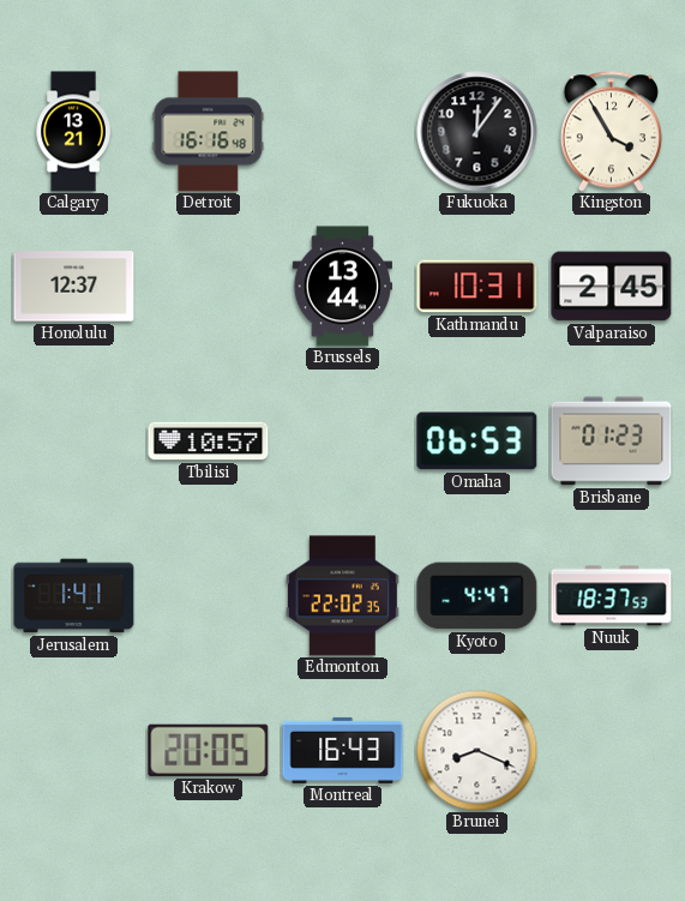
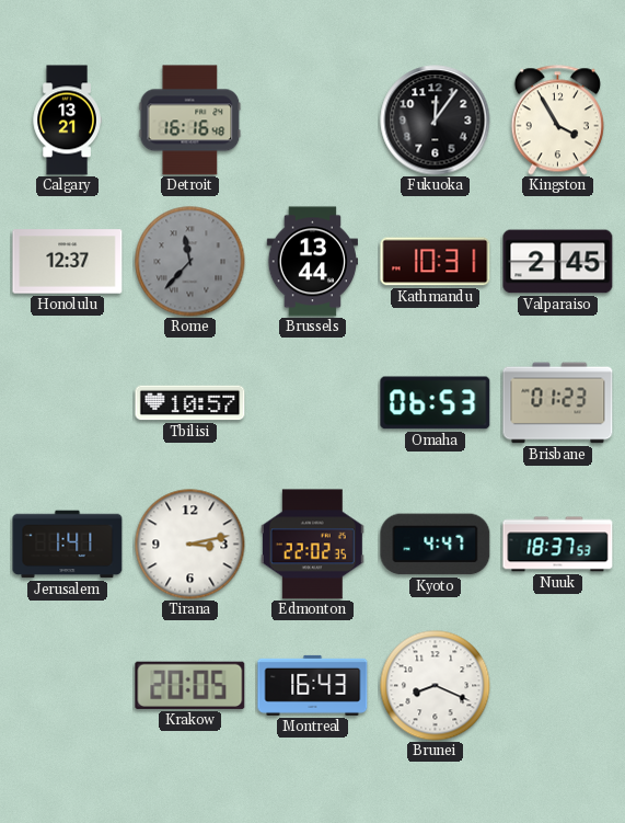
Rome: none -> 11:37 (190, 262)
Tirana: none -> 3:13 (190, 545)
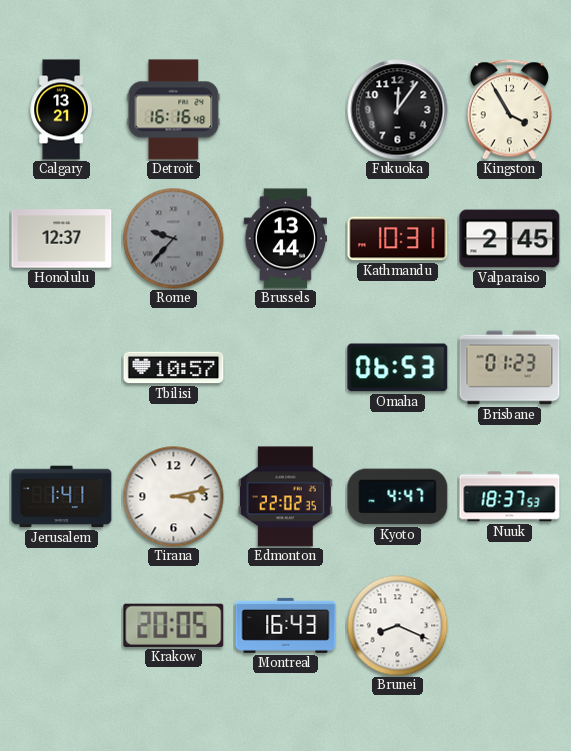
Rome: 11:37 -> 9:37 (174, 239)
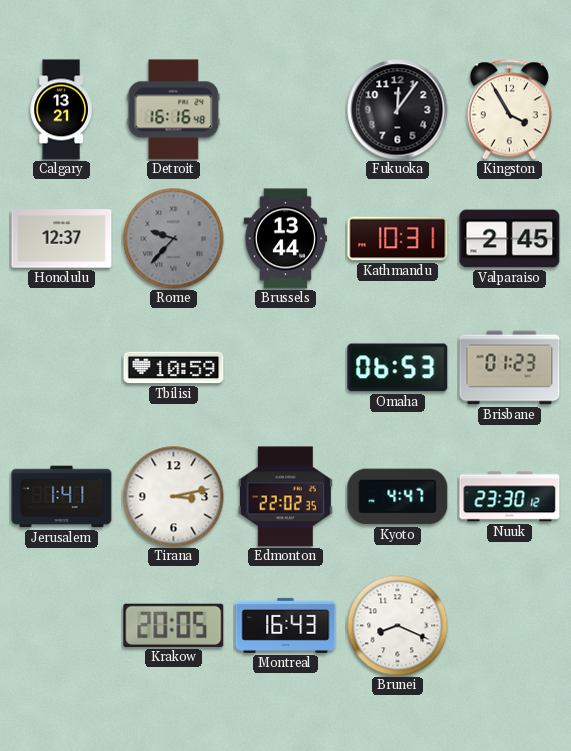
Tbilisi: 10:57 -> 10:59 (174, 368)
Nuuk: 18:37 -> 23:30 (510, 497)
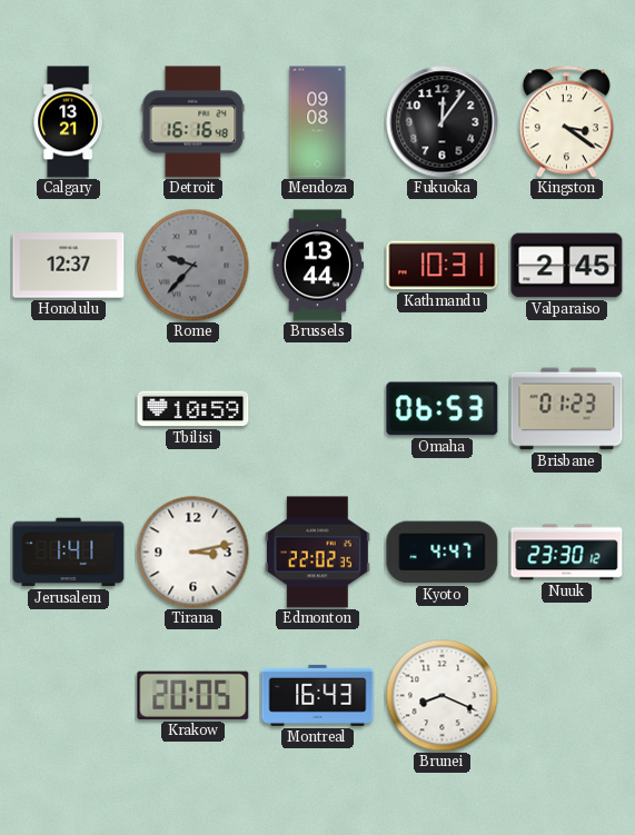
Mendoza: none -> 09:08 (318, 122)
Kingston: 3:55 -> 3:21 (566, 122)
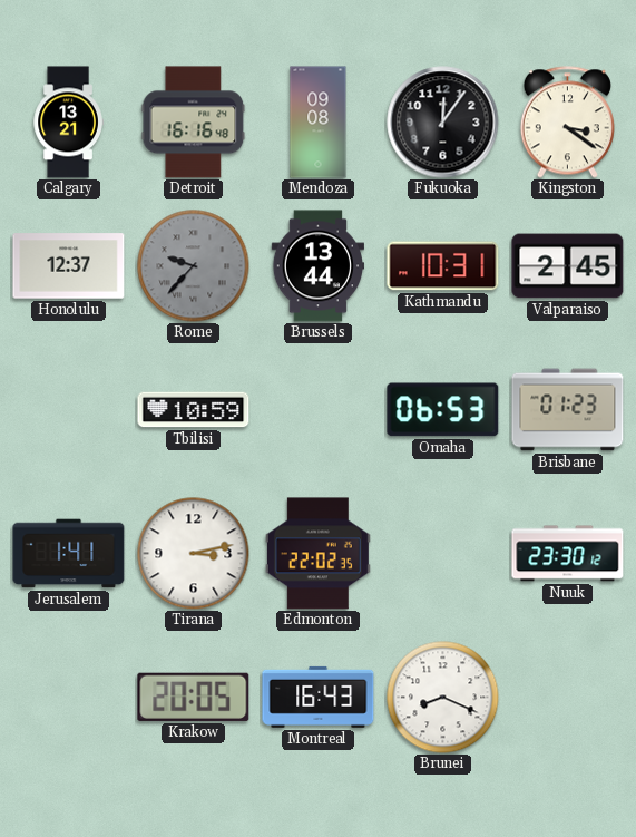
Kyoto: 4:47 -> none (443, 553)
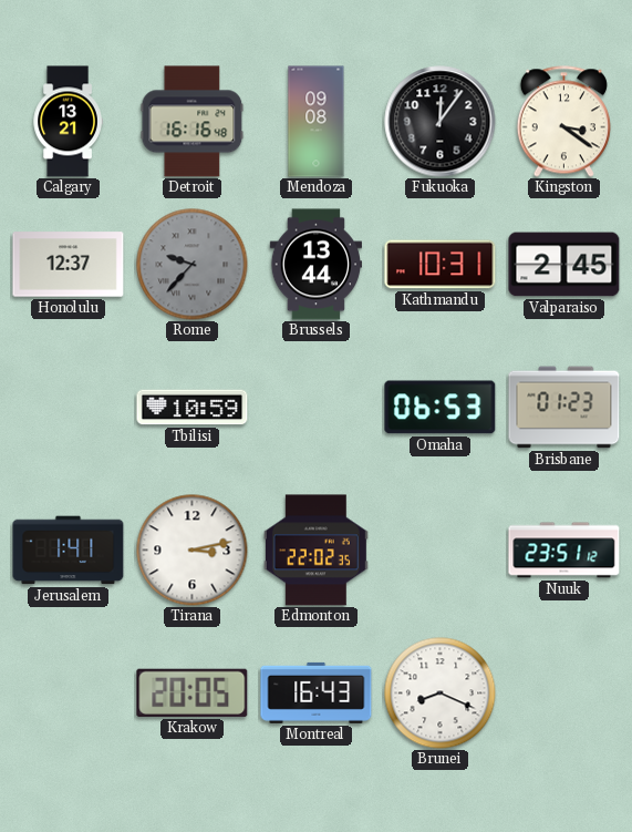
Nuuk: 23:30 -> 23:51 (564, 551)
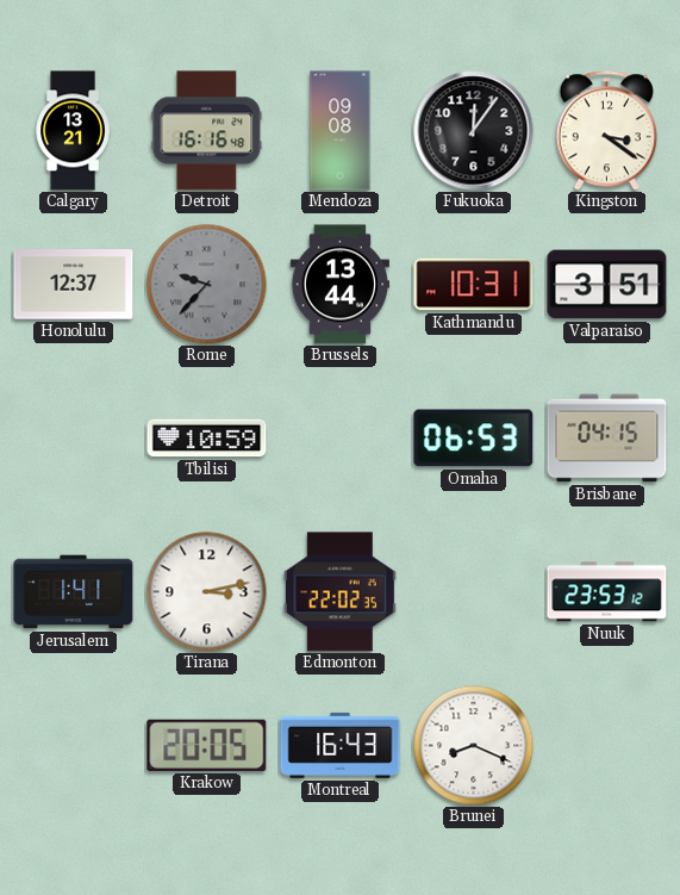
Valparaiso: 2:45 -> 3:51 (607, 285)
Brisbane: 01:23 -> 04:15 (607, 439)
Nuuk: 23:51 -> 23:53 (607, 592)
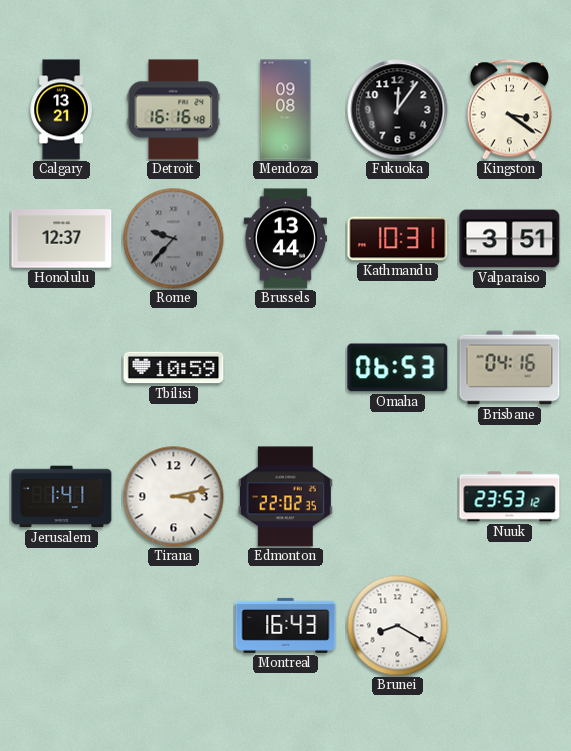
Brisbane: 04:15 -> 04:16 (510, 368)
Krakow: 20:05 -> none (207, 745)
Brunei: 8:19 -> 8:20 (398, 626)
